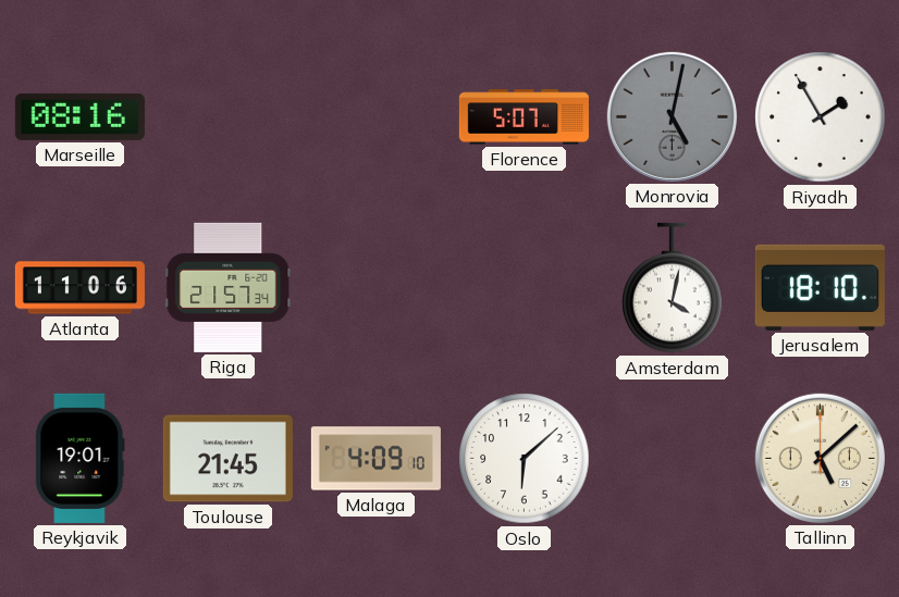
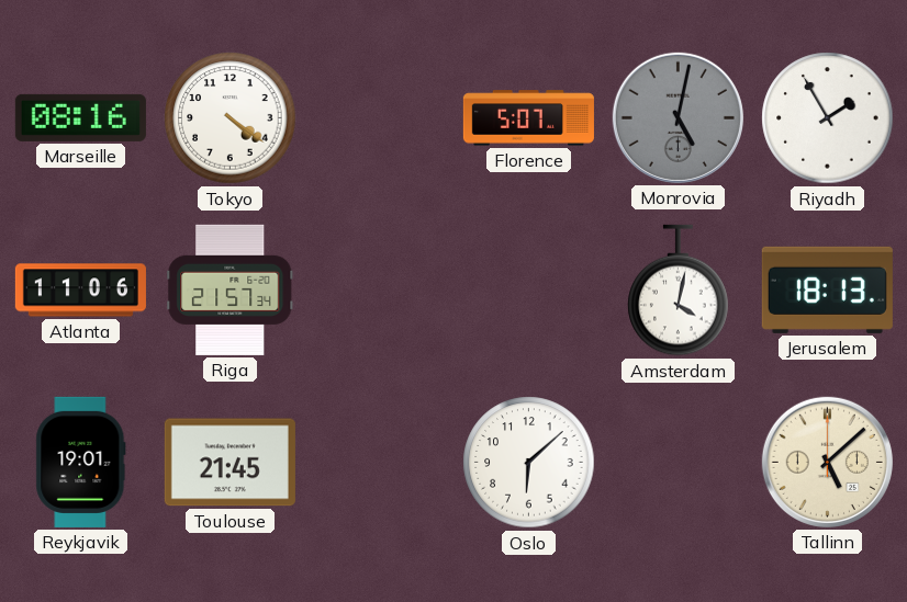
Tokyo: none -> 4:21 (231, 118)
Jerusalem: 18:10 -> 18:13 (827, 289)
Malaga: 4:09 -> none (375, 459)
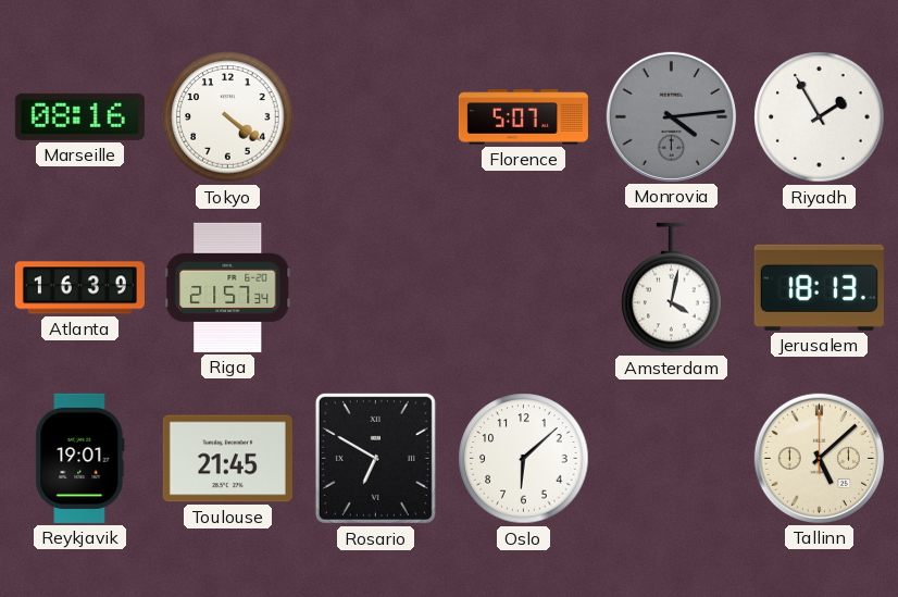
Monrovia: 5:02 -> 4:14 (671, 116)
Atlanta: 11:06 -> 16:39 (79, 288)
Rosario: none -> 6:50 (375, 458)
